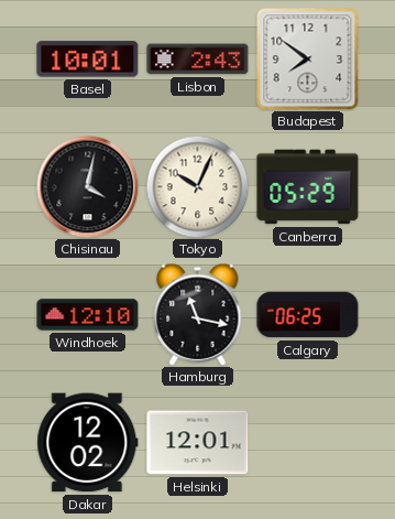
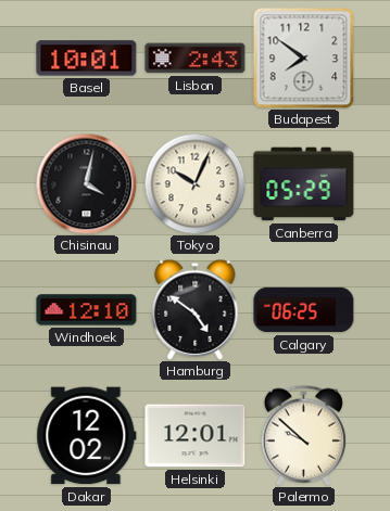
Hamburg: 11:17 -> 4:51 (196, 309)
Palermo: none -> 9:52 (303, 435)
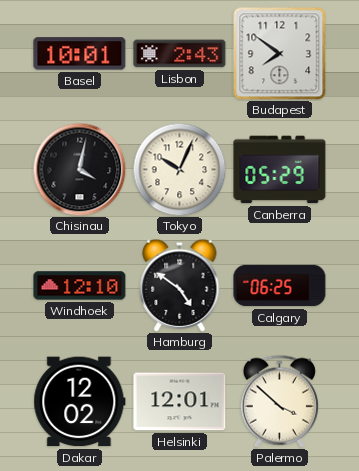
Palermo: 9:52 -> 3:52 (279, 401)
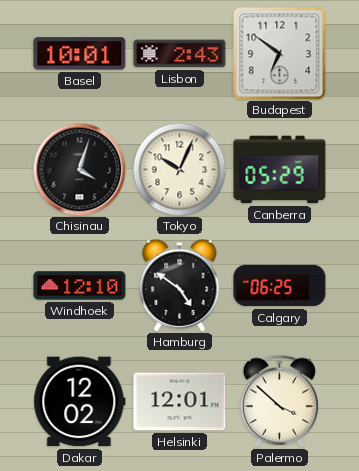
Budapest: 7:51 -> 6:51 (279, 53)
Chisinau: 4:02 -> 4:03 (79, 169)
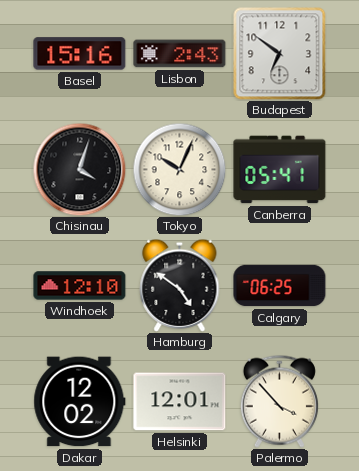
Basel: 10:01 -> 15:16 (80, 54)
Canberra: 05:29 -> 05:41 (280, 170)
Palermo: 3:52 -> 3:53 (279, 401)
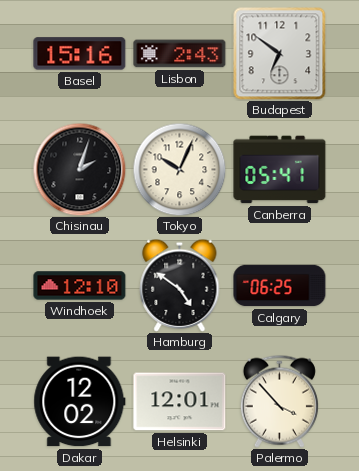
Chisinau: 4:03 -> 2:03 (79, 169)
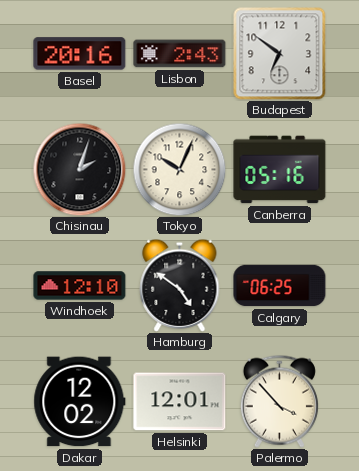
Basel: 15:16 -> 20:16 (80, 54)
Canberra: 05:41 -> 05:16 (280, 170)
